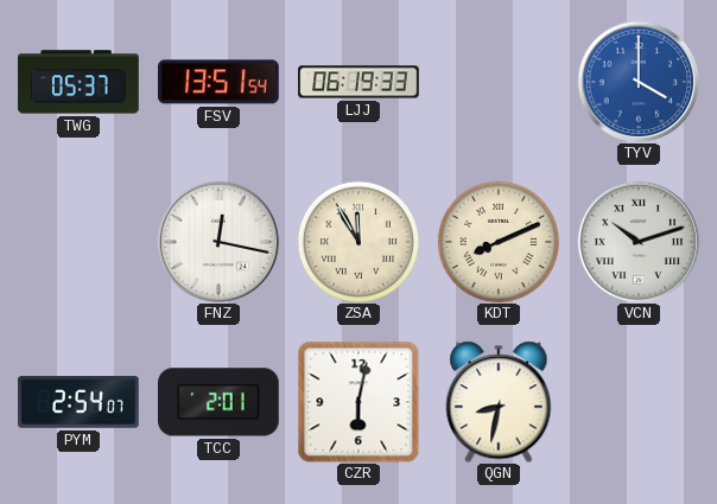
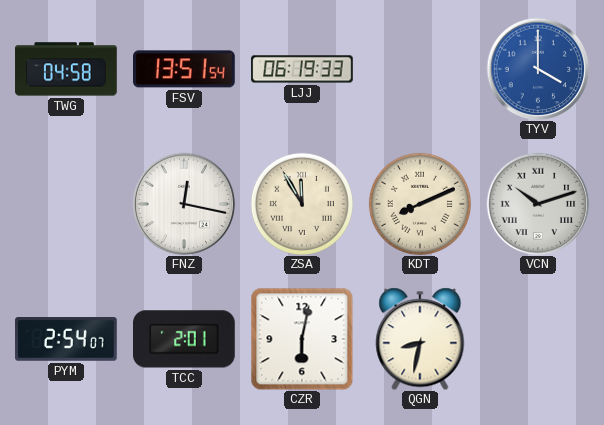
TWG: 05:37 -> 04:58 (66, 69)
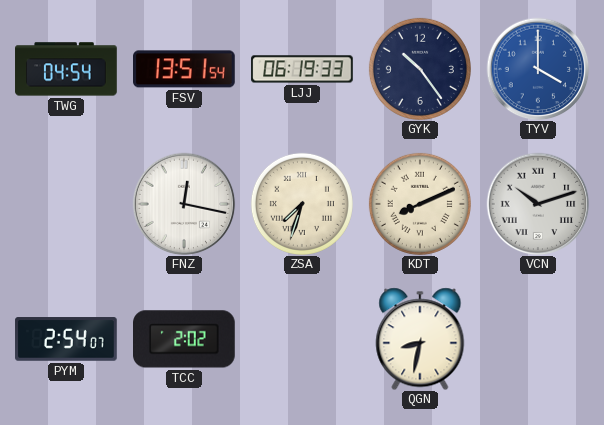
TWG: 04:58 -> 04:54 (66, 69)
GYK: none -> 10:24 (420, 69)
ZSA: 11:55 -> 7:33 (302, 204)
TCC: 2:01 -> 2:02 (185, 339)
CZR: 6:02 -> none (302, 339)
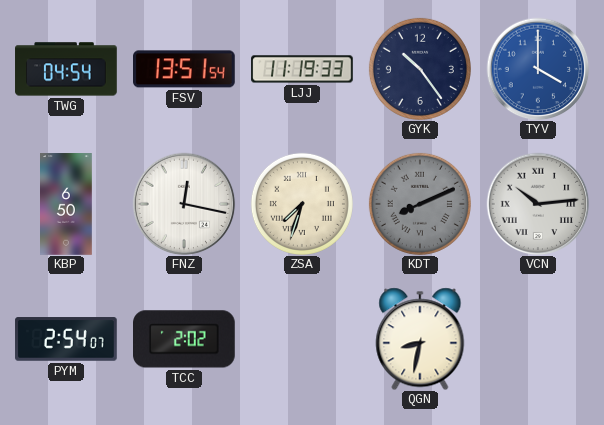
LJJ: 06:19 -> 11:19 (302, 69)
KBP: none -> 6:50 (67, 204)
KDT dial: cream -> grey (420, 204)
VCN: 10:12 -> 10:14 (538, 204)
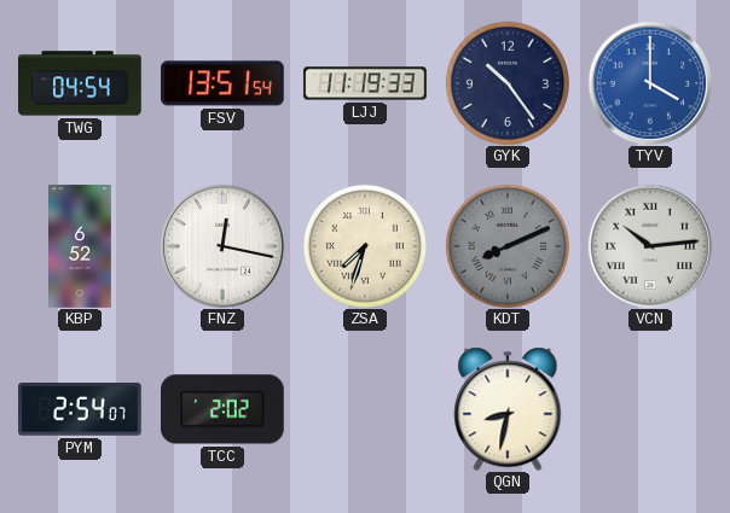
KBP: 6:50 -> 6:52 (81, 246)
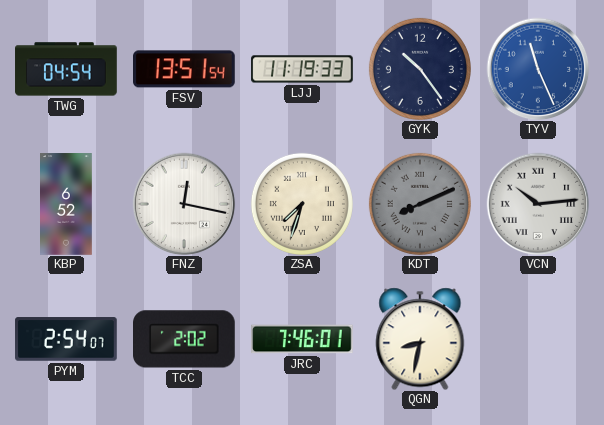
TYV: 4:00 -> 11:26 (538, 69)
JRC: none -> 7:46 (302, 339)
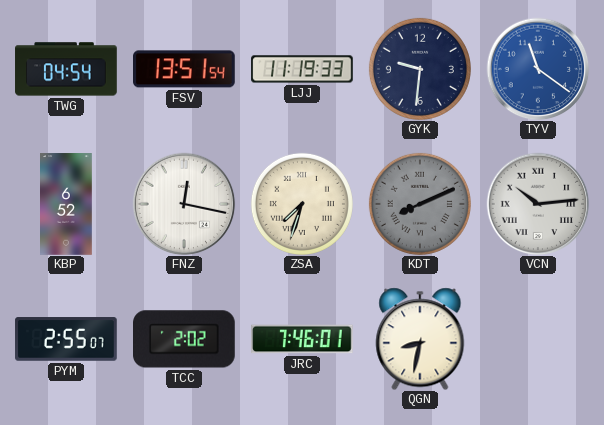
GYK: 10:24 -> 9:31 (420, 69)
TYV: 11:26 -> 11:21 (538, 69)
PYM: 2:54 -> 2:55 (66, 339)
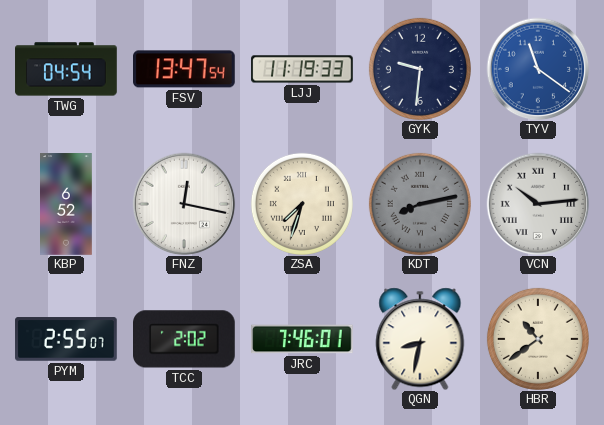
FSV: 13:51 -> 13:47 (185, 69)
KDT: 8:11 -> 8:13 (420, 204)
HBR: none -> 10:39 (538, 339)
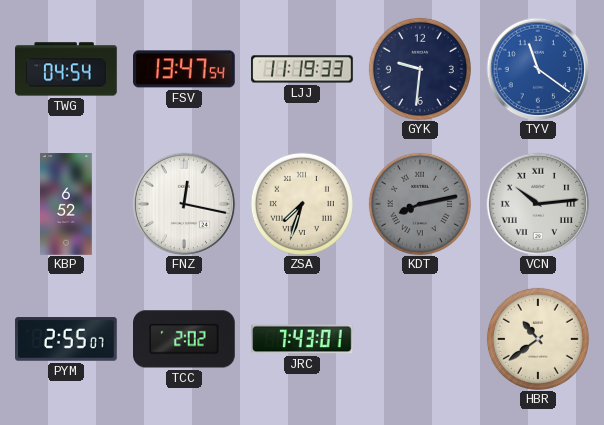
JRC: 7:46 -> 7:43 (302, 339)
QGN: 8:32 -> none (420, 339)
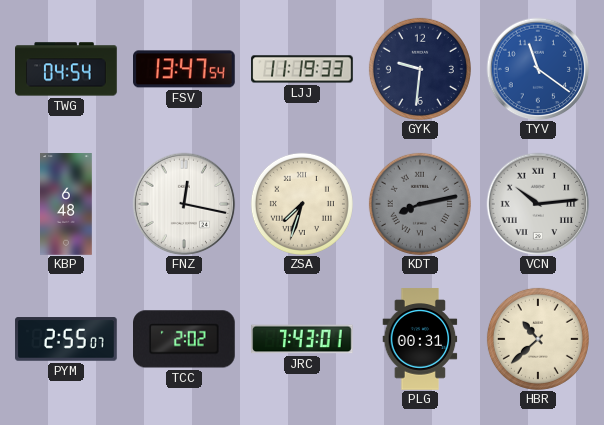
KBP: 6:52 -> 6:48 (67, 204)
PLG: none -> 00:31 (420, 339)
HBR: 10:39 -> 10:38 (538, 339)
